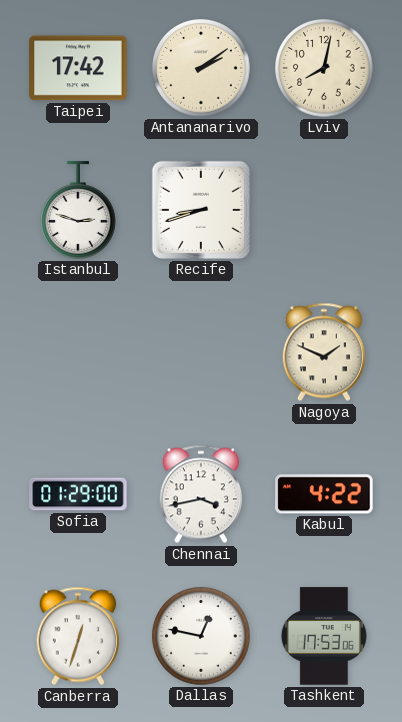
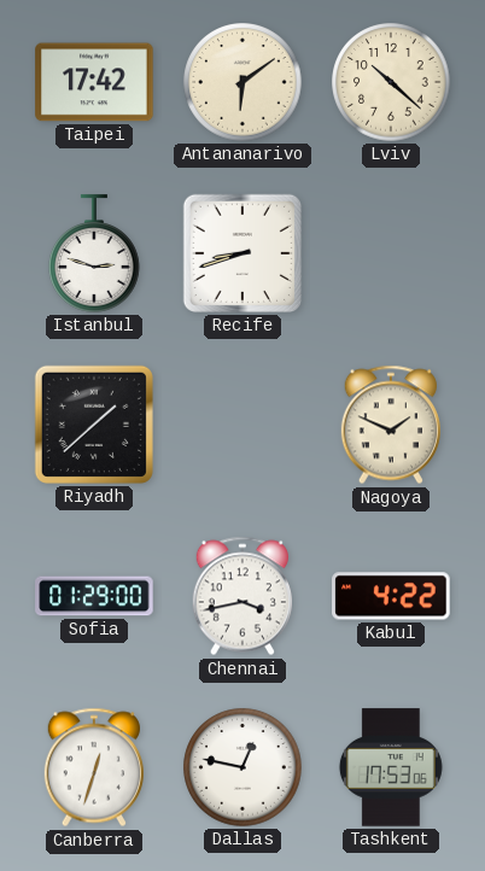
Antananarivo: 2:09 -> 6:09 (242, 82)
Lviv: 8:02 -> 10:22 (391, 82)
Riyadh: none -> 1:38 (94, 425)
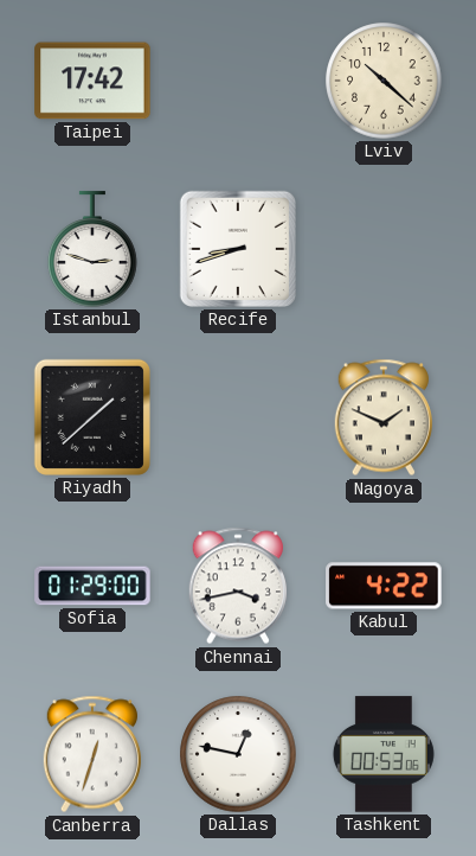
Antananarivo: 6:09 -> none (242, 82)
Tashkent: 17:53 -> 00:53 (384, 754)
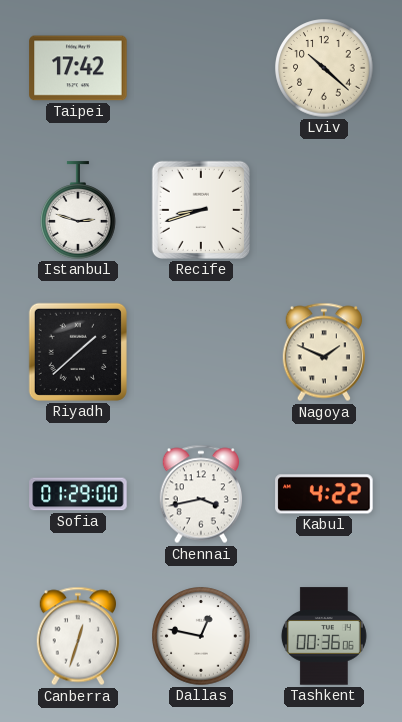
Tashkent: 00:53 -> 00:36 (324, 636)
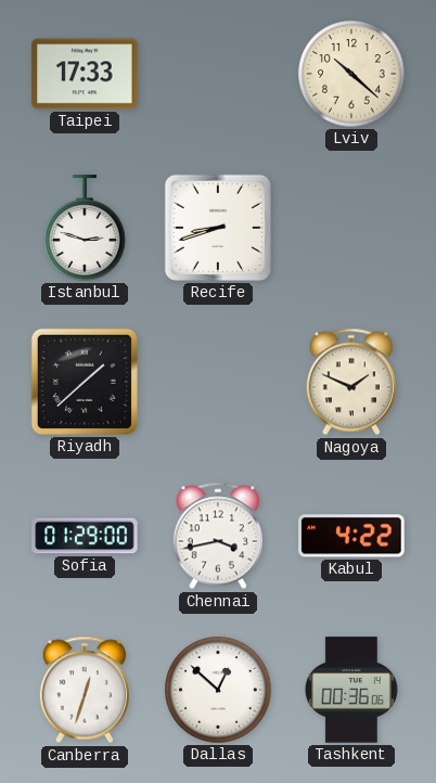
Taipei: 17:42 -> 17:33 (85, 74)
Dallas: 12:47 -> 12:52 (218, 690)
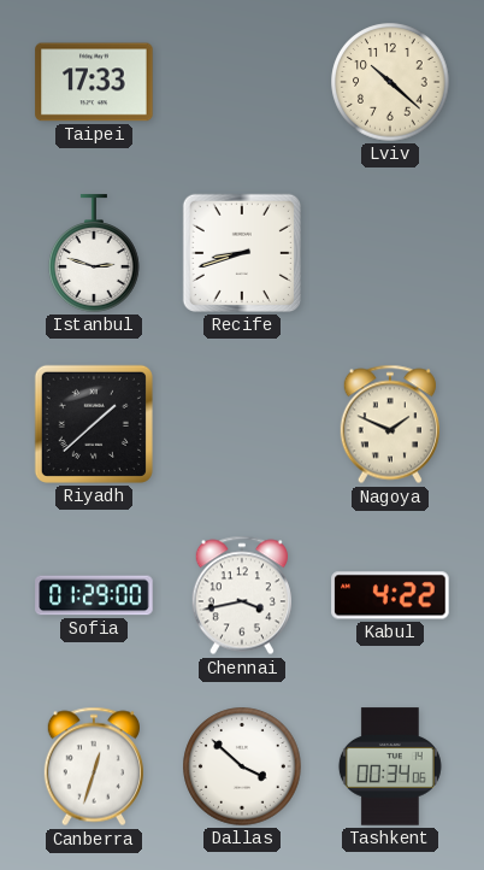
Dallas: 12:52 -> 3:52 (242, 766)
Tashkent: 00:36 -> 00:34 (390, 766)
